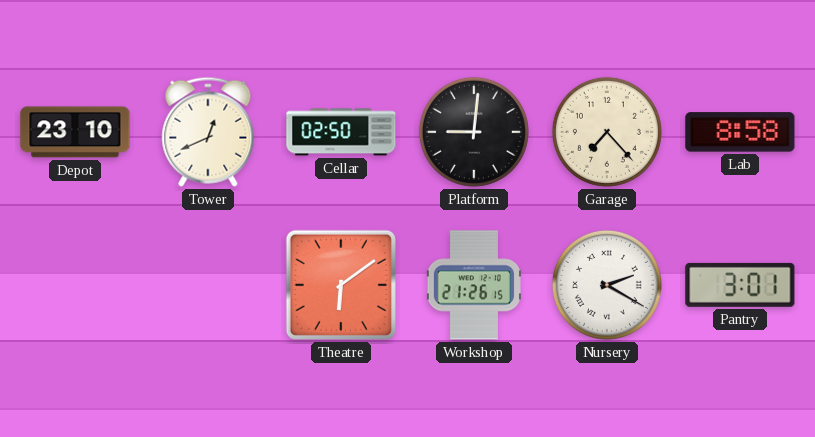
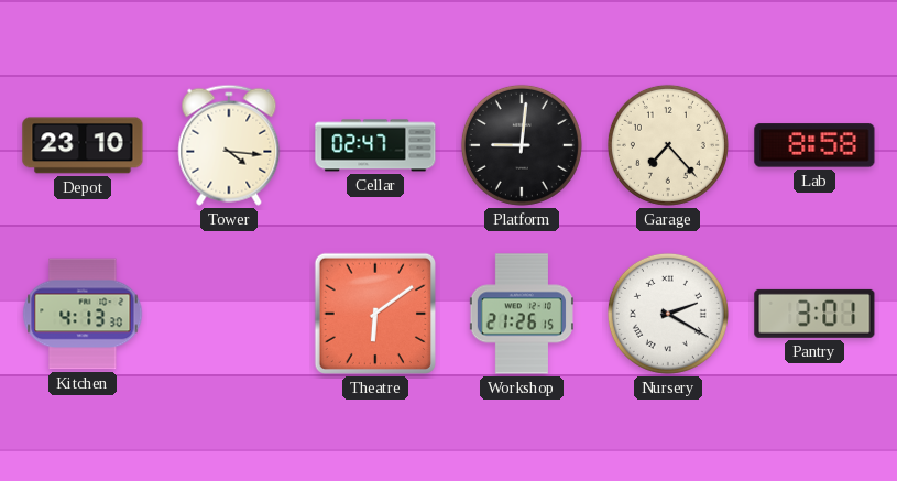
Tower: 12:41 -> 4:16 (229, 145)
Cellar: 02:50 -> 02:47 (375, 145)
Kitchen: none -> 4:13 (83, 314)
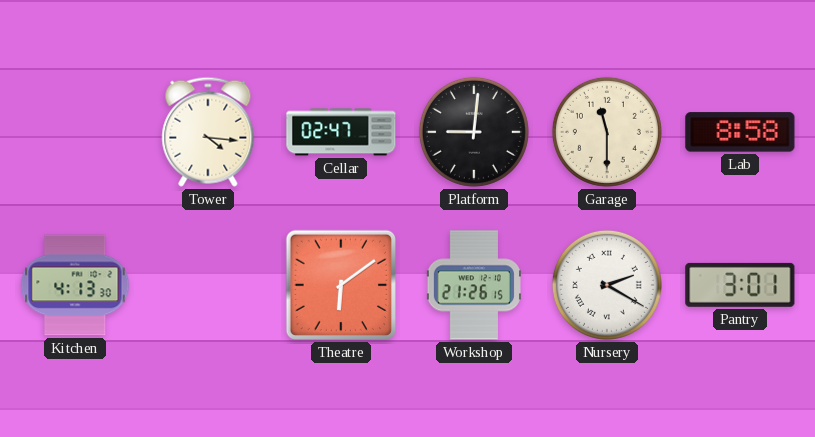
Depot: 23:10 -> none (83, 145)
Garage: 7:23 -> 11:30 (607, 132)
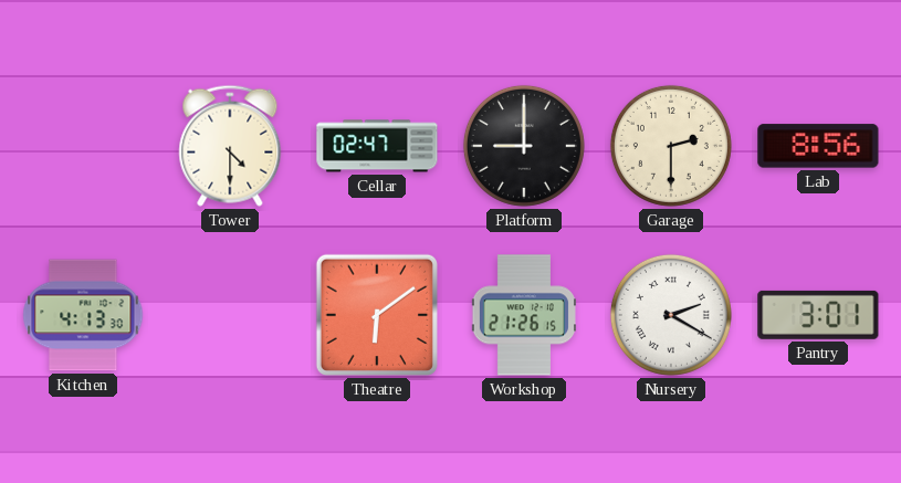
Tower: 4:16 -> 4:30 (230, 146)
Platform: 9:01 -> 9:00 (524, 146)
Garage: 11:30 -> 2:30 (671, 146)
Lab: 8:58 -> 8:56 (818, 146)
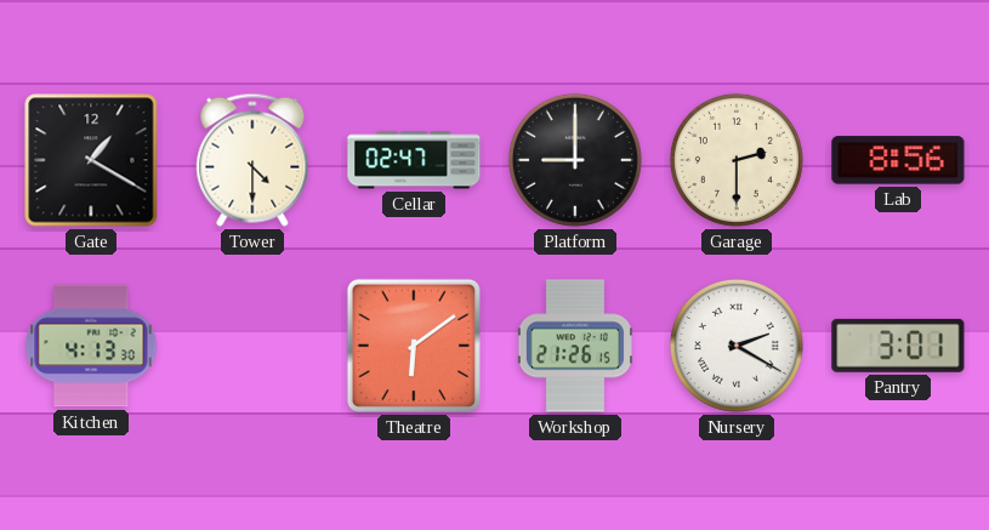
Gate: none -> 1:20 (91, 160)
